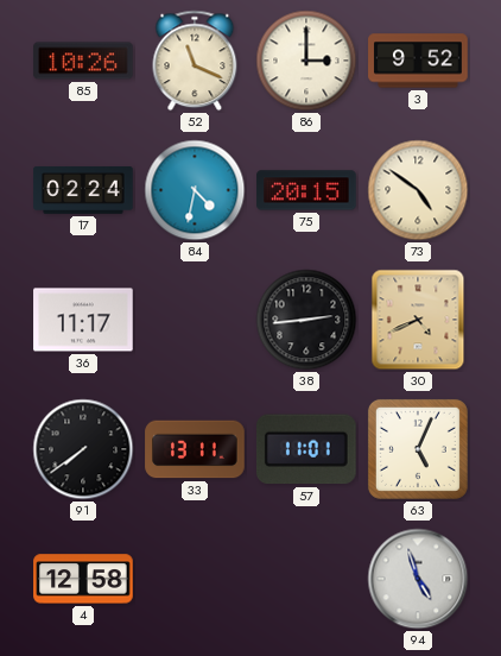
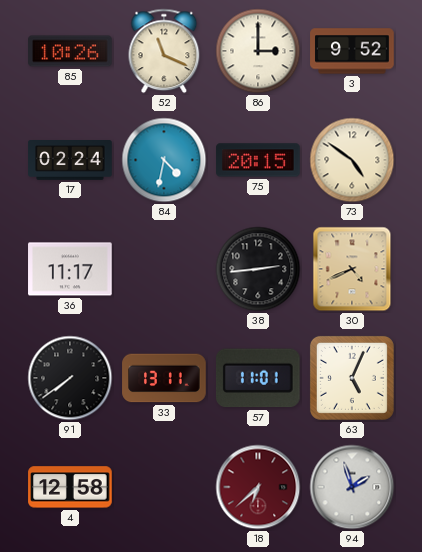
18: none -> 6:38 (258, 487)
94: 4:57 -> 1:57 (352, 487)
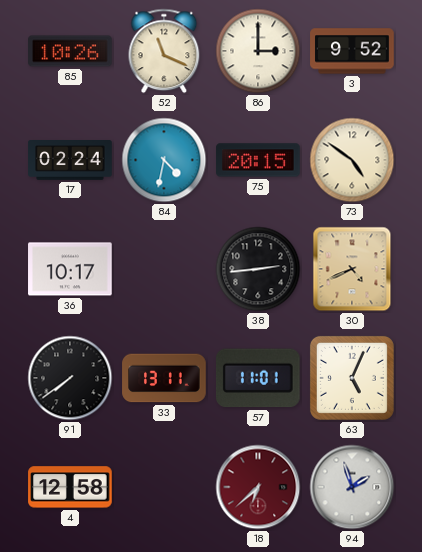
36: 11:17 -> 10:17 (70, 269)
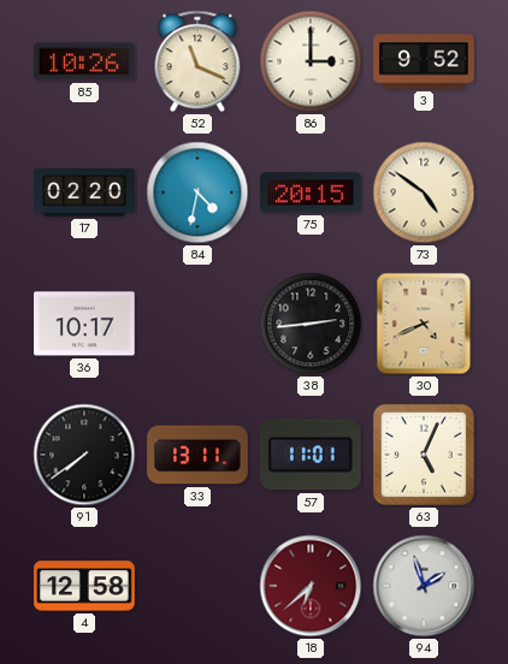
17: 02:24 -> 02:20 (84, 194)
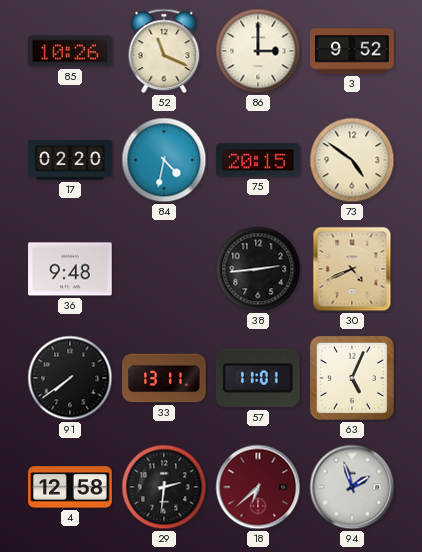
36: 10:17 -> 9:48 (70, 269)
29: none -> 2:31 (164, 487)
